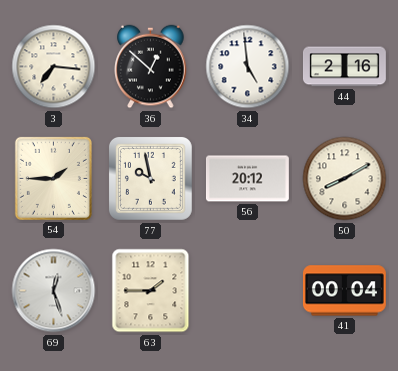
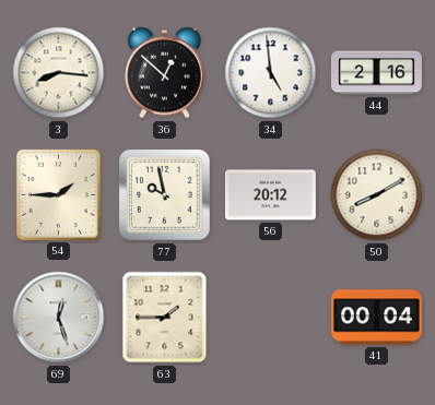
3: 7:16 -> 8:16 (59, 73)
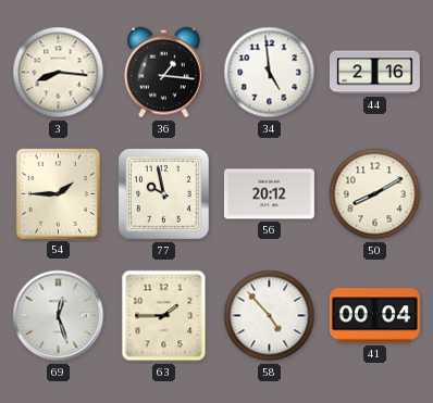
36: 12:52 -> 1:16 (164, 73)
58: none -> 4:53 (270, 316)
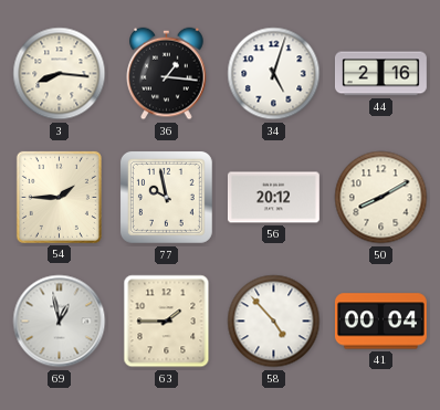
34: 4:59 -> 5:03 (274, 74)
69: 12:27 -> 12:58 (60, 322)
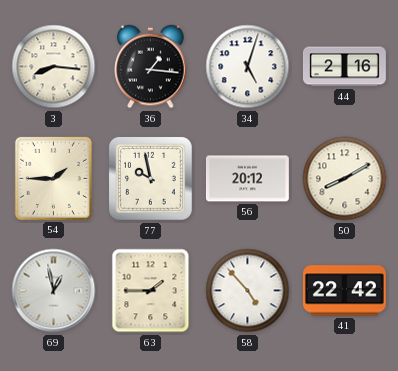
41: 00:04 -> 22:42 (344, 291)
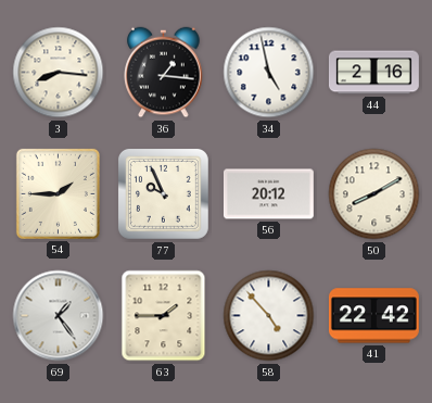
34: 5:03 -> 4:58 (269, 73)
77: 9:58 -> 9:56 (163, 193)
69: 12:58 -> 1:24 (59, 316)
